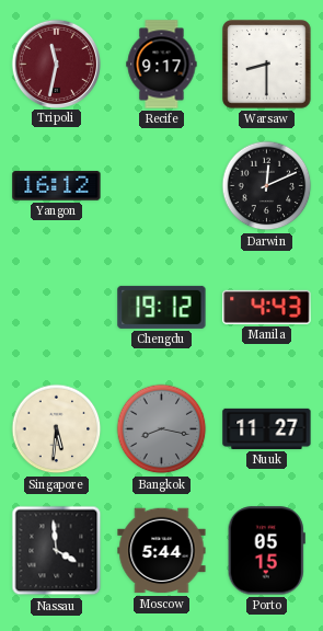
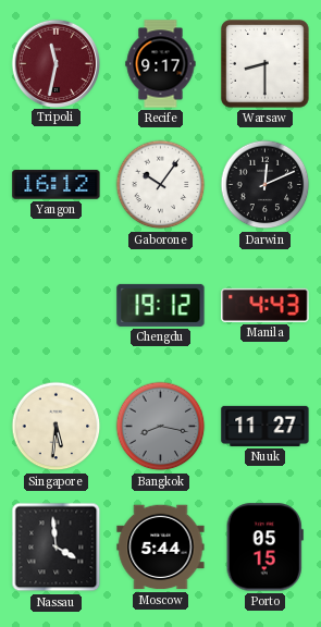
Gaborone: none -> 10:06 (161, 185)
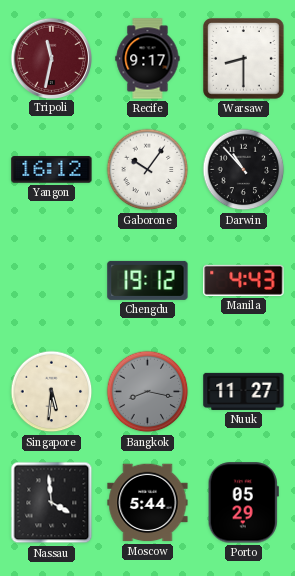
Darwin: 12:11 -> 10:53 (244, 170)
Porto: 05:15 -> 05:29 (243, 503)
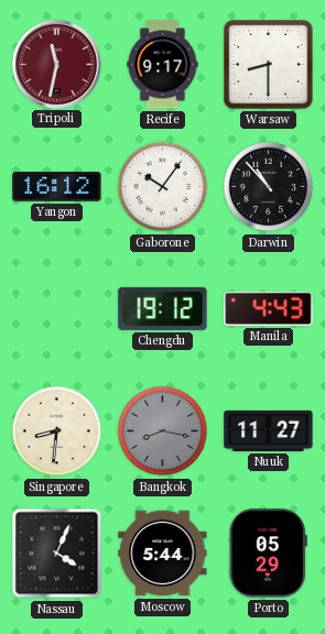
Singapore: 5:31 -> 8:31 (57, 431)
Nassau: 3:59 -> 4:04 (57, 554)
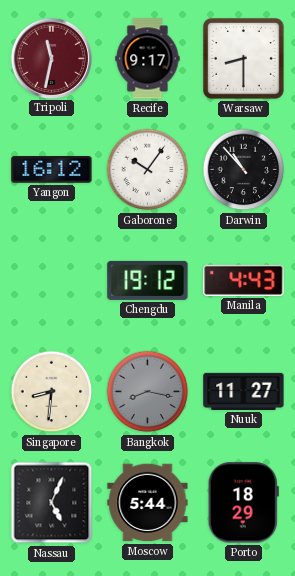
Nassau: 4:04 -> 5:04 (52, 503)
Porto: 05:29 -> 18:29 (243, 503)
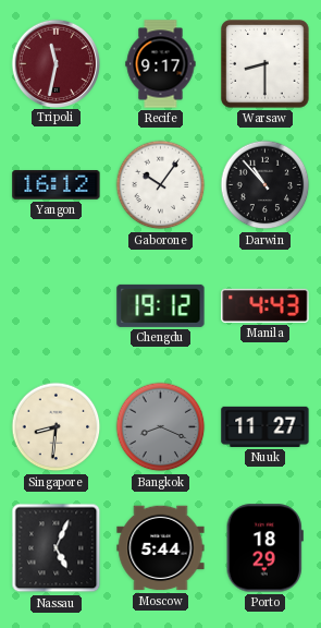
Bangkok: 8:17 -> 8:19 (161, 427)
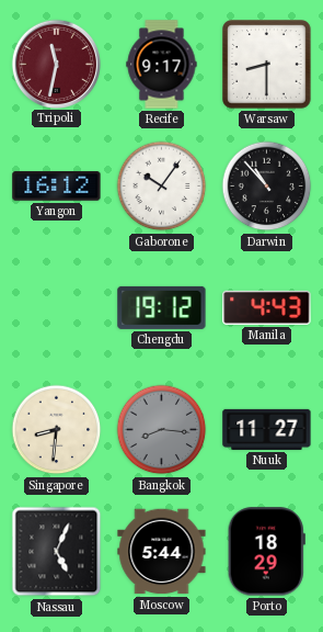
Bangkok: 8:19 -> 8:16 (162, 430)
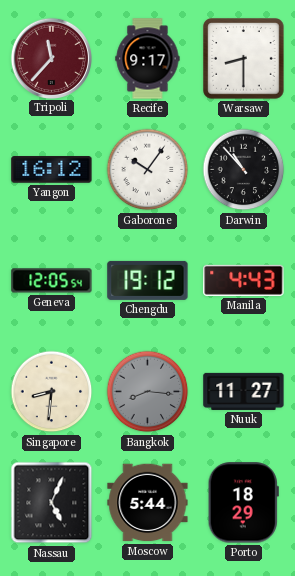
Tripoli: 11:32 -> 11:37 (51, 58)
Geneva: none -> 12:05 (52, 281)
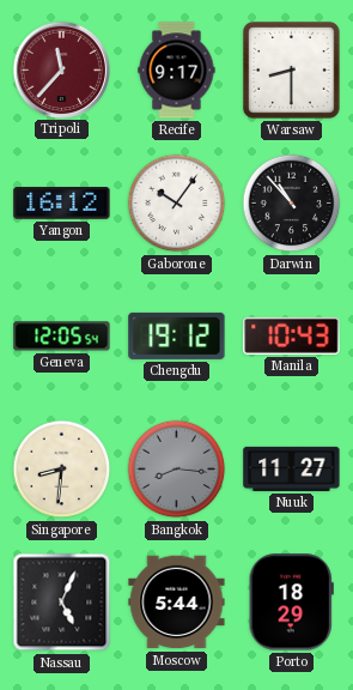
Manila: 4:43 -> 10:43 (292, 335)
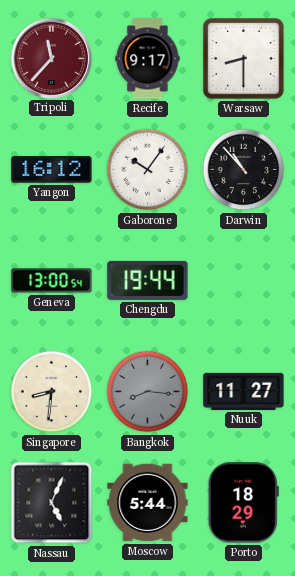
Geneva: 12:05 -> 13:00 (52, 281)
Chengdu: 19:12 -> 19:44 (148, 280)
Manila: 10:43 -> none (292, 335)
